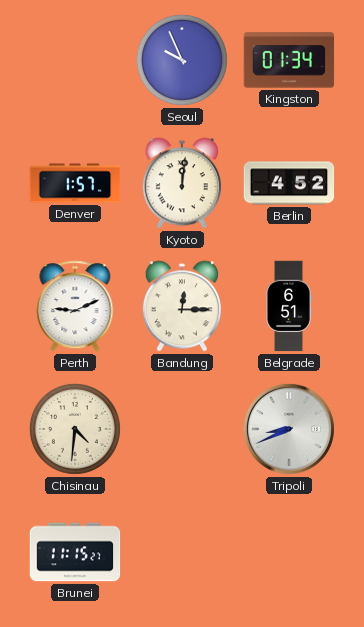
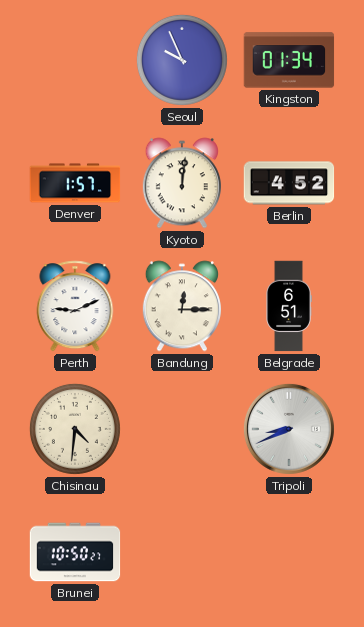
Brunei: 11:15 -> 10:50 (75, 552)
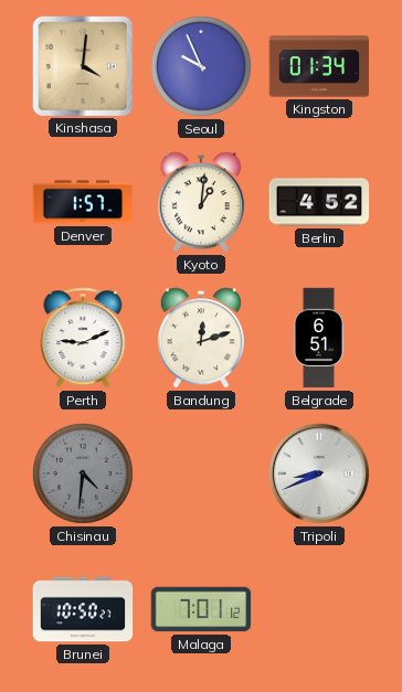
Kinshasa: none -> 4:01 (82, 65)
Kyoto: 12:01 -> 1:01 (201, 202)
Bandung: 12:15 -> 12:12 (201, 338)
Chisinau dial: cream -> grey (83, 473)
Malaga: none -> 7:01 (201, 609)
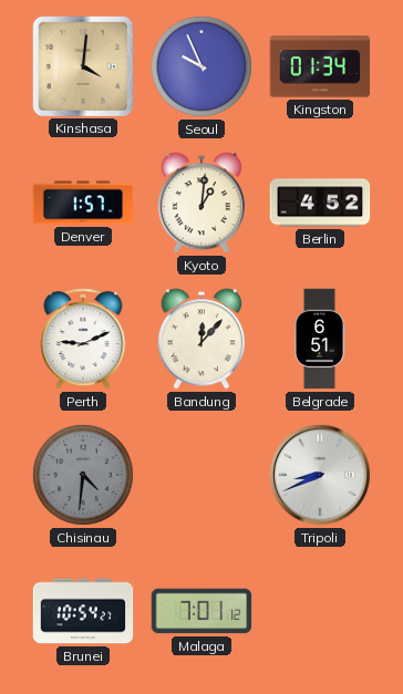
Bandung: 12:12 -> 12:07 (201, 339)
Brunei: 10:50 -> 10:54 (83, 611)
